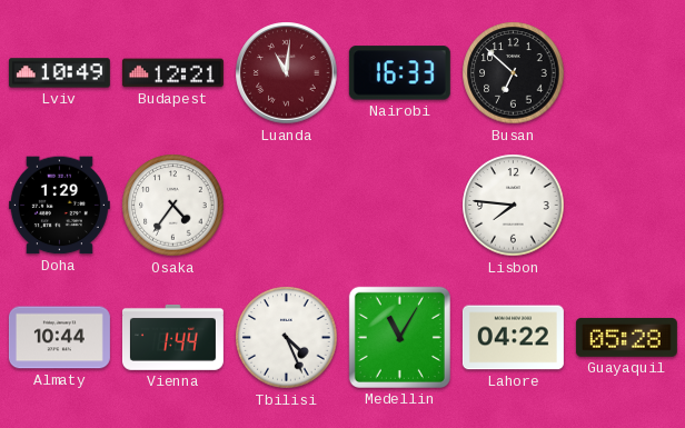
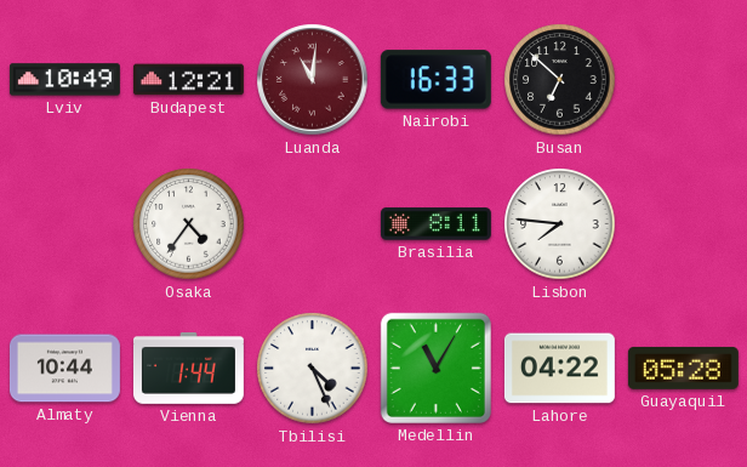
Doha: 1:29 -> none (59, 206)
Brasilia: none -> 8:11 (435, 224)
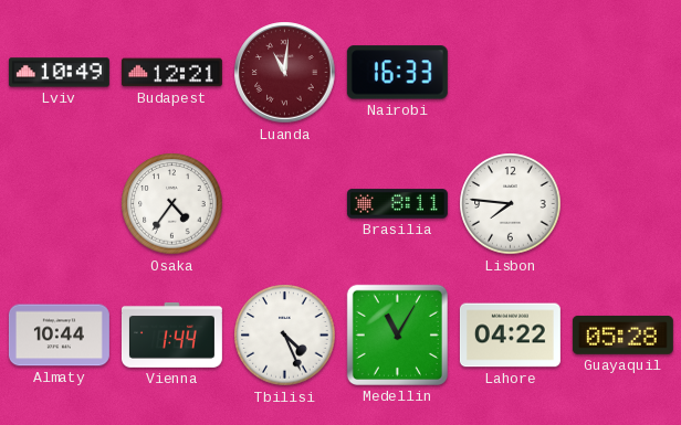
Busan: 6:52 -> none (560, 80)
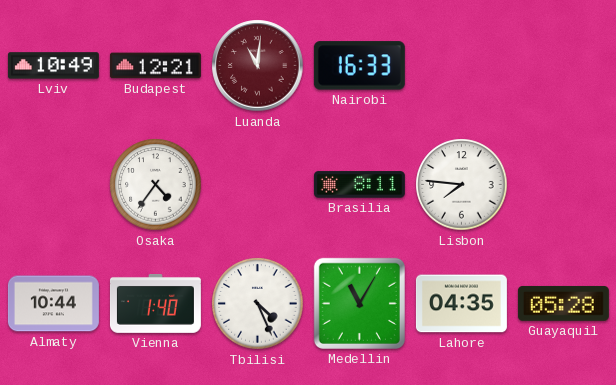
Vienna: 1:44 -> 1:40 (155, 304)
Lahore: 04:22 -> 04:35 (461, 304)
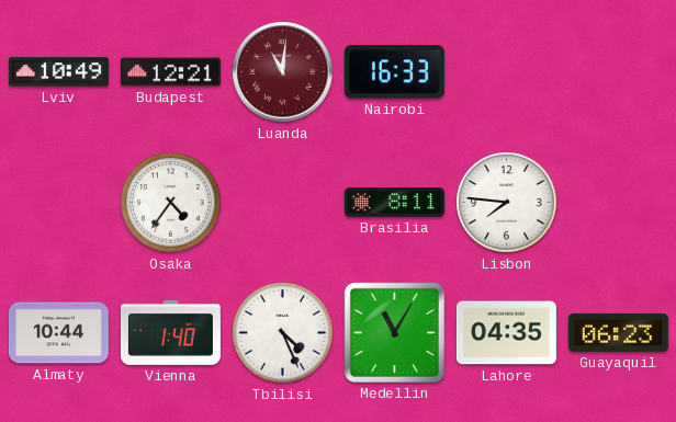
Guayaquil: 05:28 -> 06:23 (618, 332)
